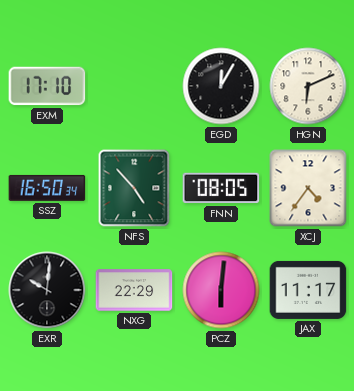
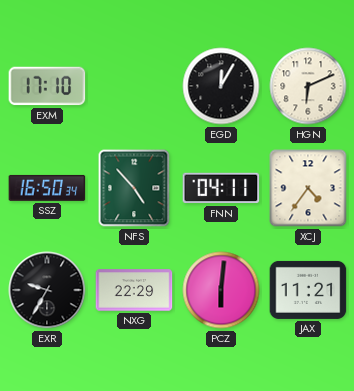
FNN: 08:05 -> 04:11 (221, 188)
EXR: 10:01 -> 9:35 (47, 290)
JAX: 11:17 -> 11:21 (308, 290)
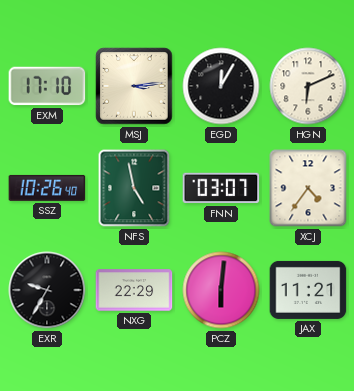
MSJ: none -> 3:14 (134, 86)
SSZ: 16:50 -> 10:26 (47, 188)
NFS: 4:53 -> 4:58 (134, 188)
FNN: 04:11 -> 03:07 (221, 188)
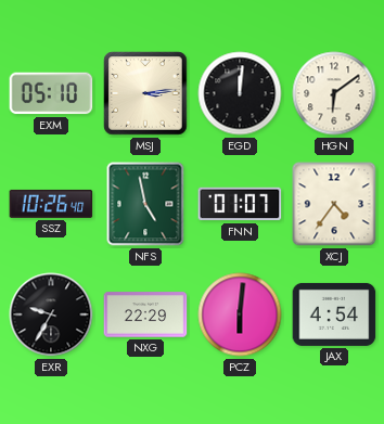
EXM: 17:10 -> 05:10 (51, 93)
EGD: 12:05 -> 12:01 (240, 93)
HGN: 6:11 -> 6:09 (334, 93)
FNN: 03:07 -> 01:07 (240, 204)
JAX: 11:21 -> 4:54 (334, 314)
